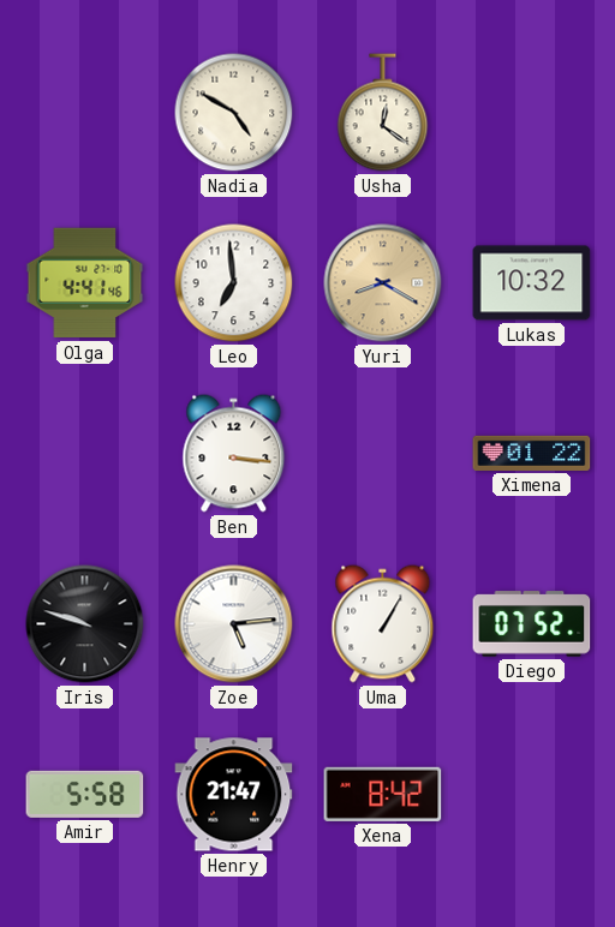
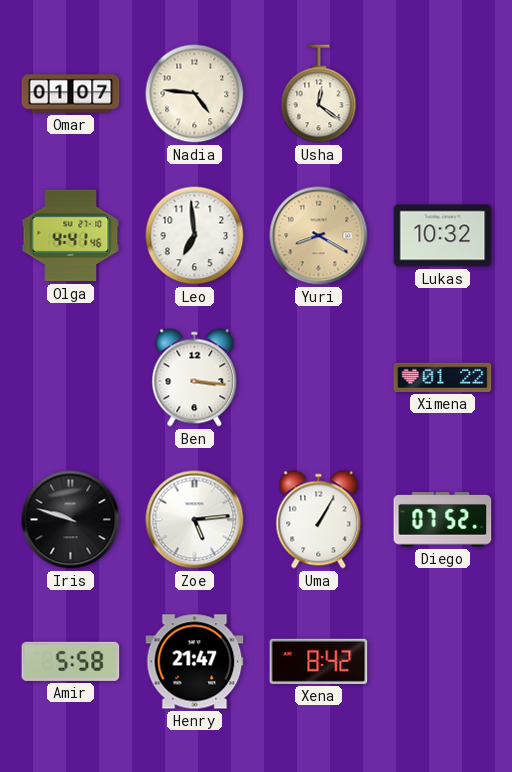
Omar: none -> 01:07 (71, 94)
Nadia: 4:50 -> 4:46 (195, 94)
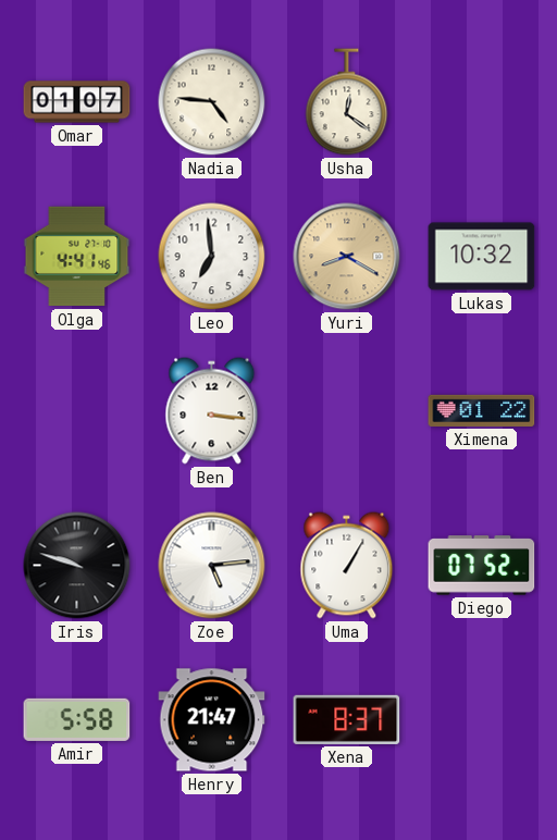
Xena: 8:42 -> 8:37 (347, 719)
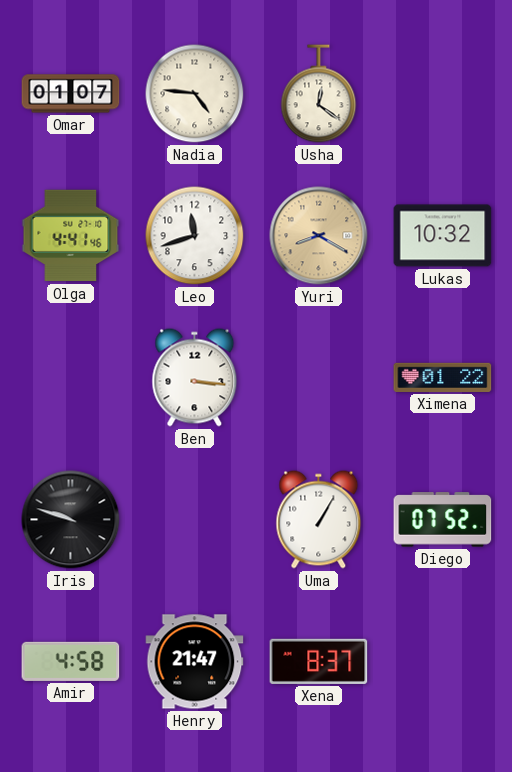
Leo: 6:59 -> 11:42 (195, 236)
Zoe: 5:14 -> none (212, 566)
Amir: 5:58 -> 4:58 (71, 661)
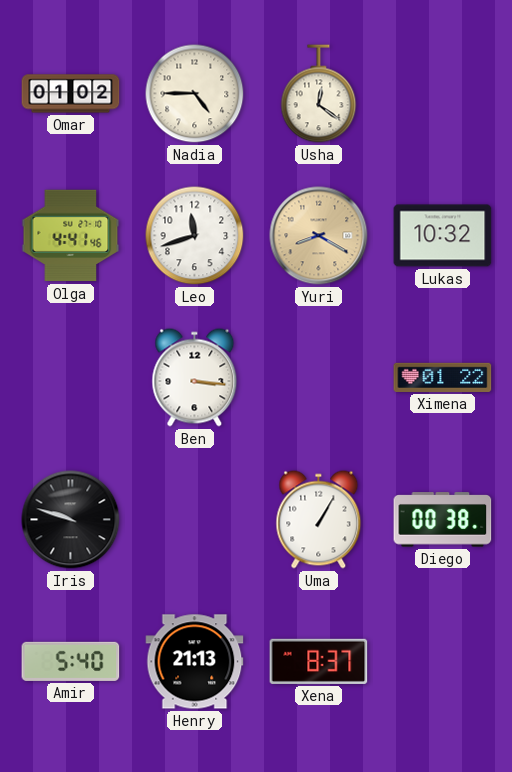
Omar: 01:07 -> 01:02 (71, 94)
Nadia: 4:46 -> 4:45 (195, 94)
Diego: 07:52 -> 00:38 (443, 520)
Amir: 4:58 -> 5:40 (71, 661)
Henry: 21:47 -> 21:13 (195, 662)
